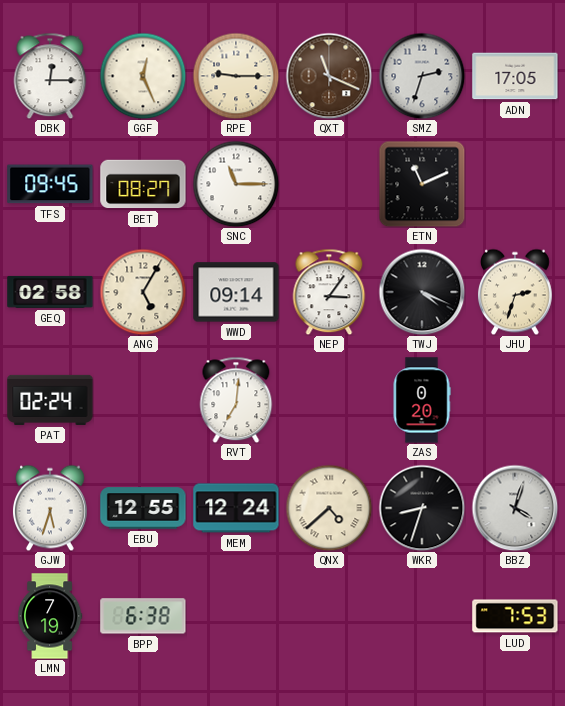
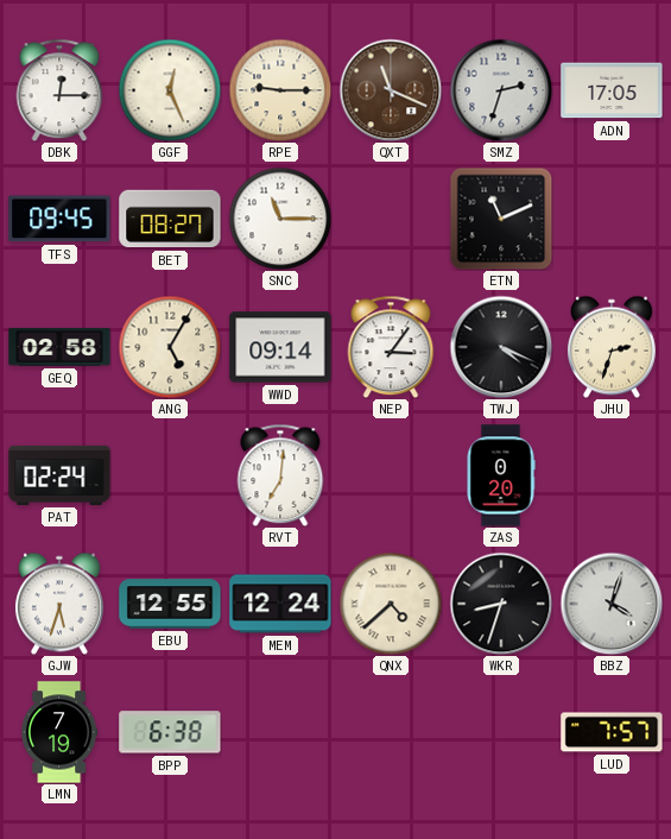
LUD: 7:53 -> 7:57 (612, 732)
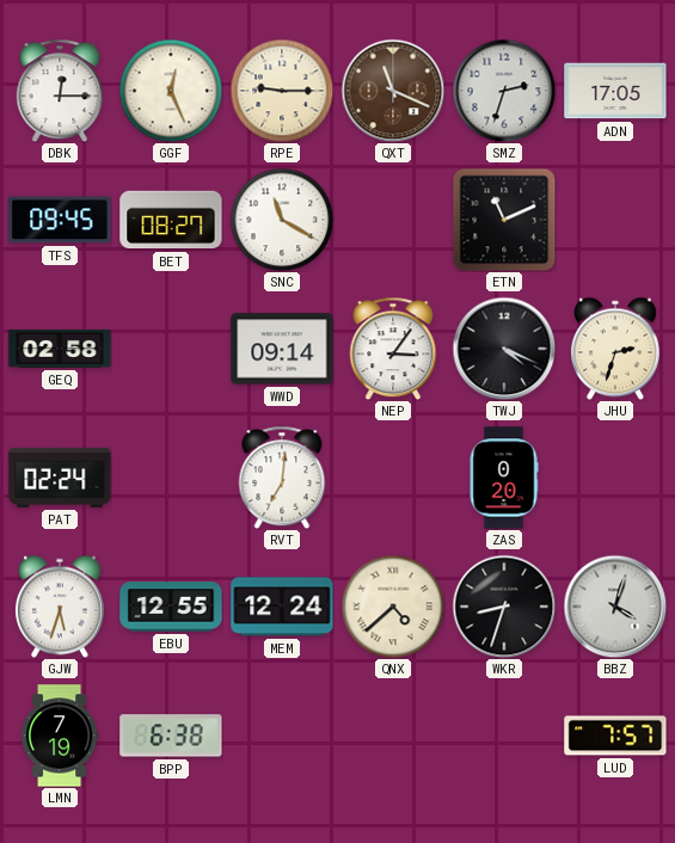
SNC: 11:15 -> 11:20 (282, 220)
ANG: 5:05 -> none (170, 347)
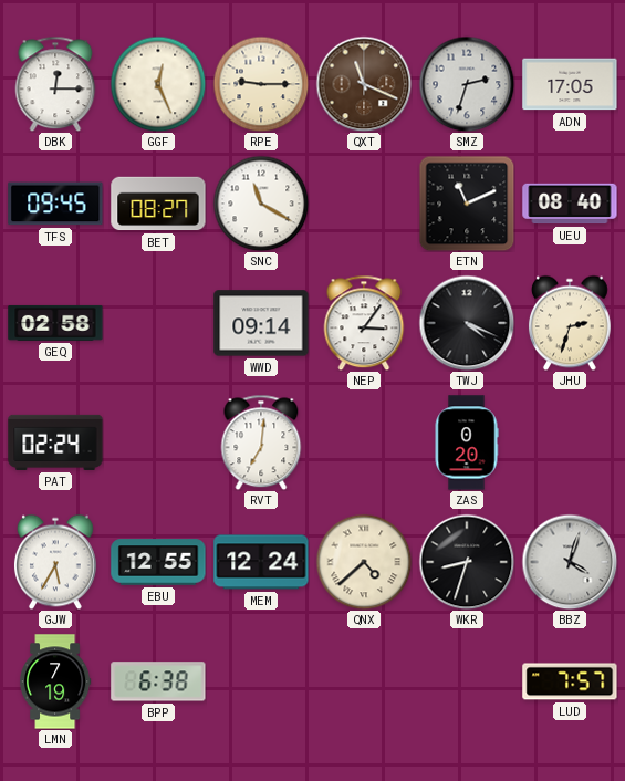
UEU: none -> 08:40 (570, 204)
GJW: 5:33 -> 5:35 (55, 562)
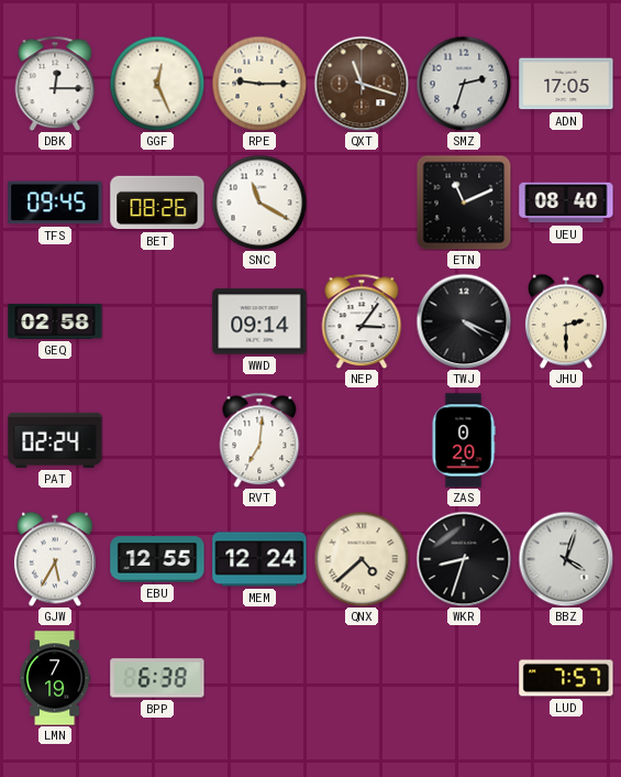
QXT: 11:19 -> 11:18 (362, 84)
BET: 08:27 -> 08:26 (157, 203)
JHU: 2:33 -> 2:30 (566, 321)
